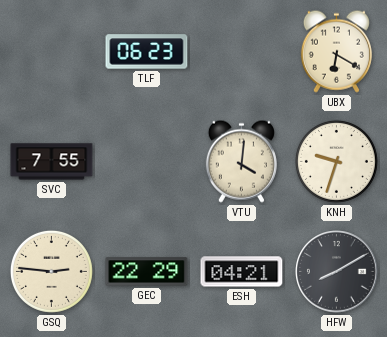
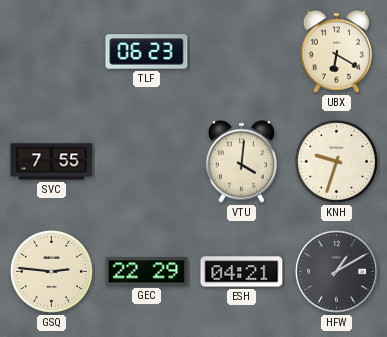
HFW: 8:10 -> 1:10 (337, 272)
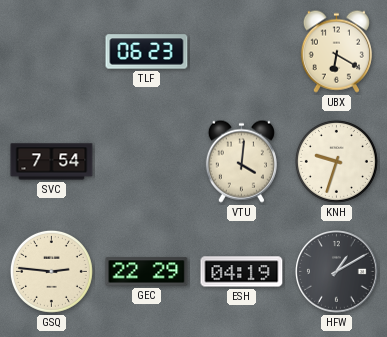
SVC: 7:55 -> 7:54 (52, 162)
ESH: 04:21 -> 04:19 (242, 272)
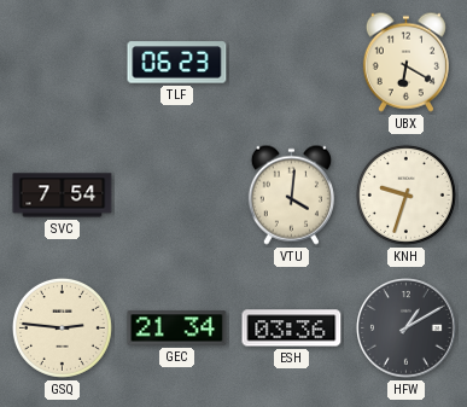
GEC: 22:29 -> 21:34 (177, 328)
ESH: 04:19 -> 03:36 (292, 328)
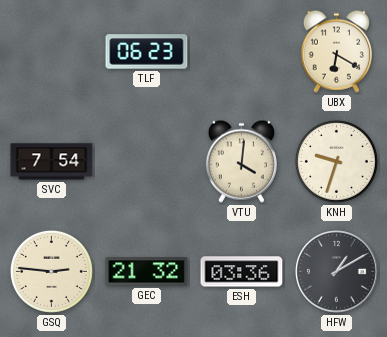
GEC: 21:34 -> 21:32 (147, 272)
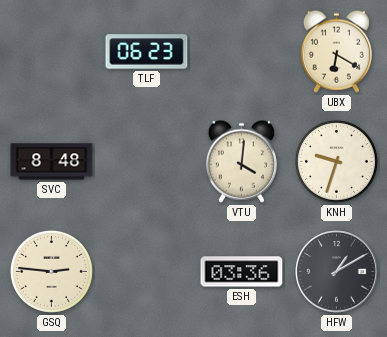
SVC: 7:54 -> 8:48 (52, 162)
GEC: 21:32 -> none (147, 272)
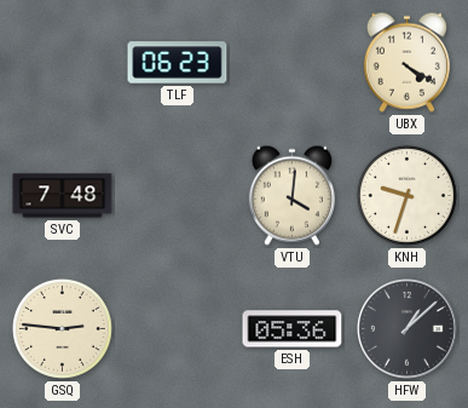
UBX: 6:20 -> 4:20 (406, 62)
SVC: 8:48 -> 7:48 (63, 196)
ESH: 03:36 -> 05:36 (293, 329)
HFW: 1:10 -> 1:08 (408, 329)
